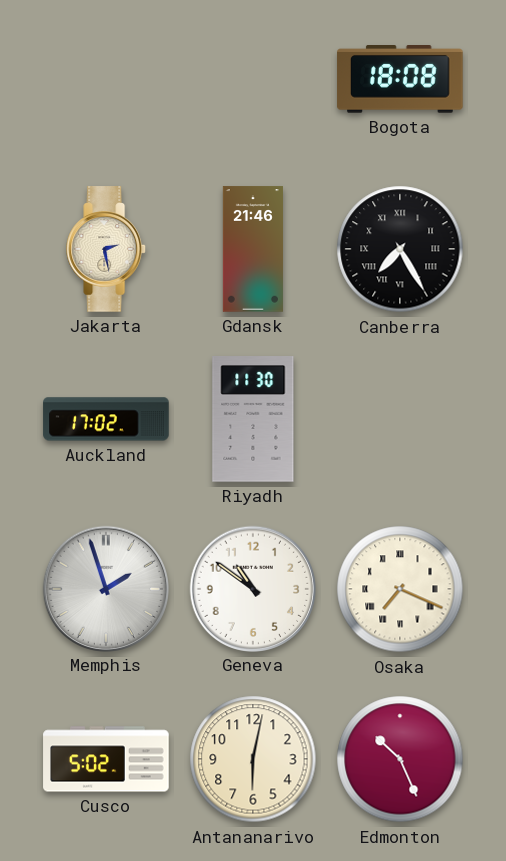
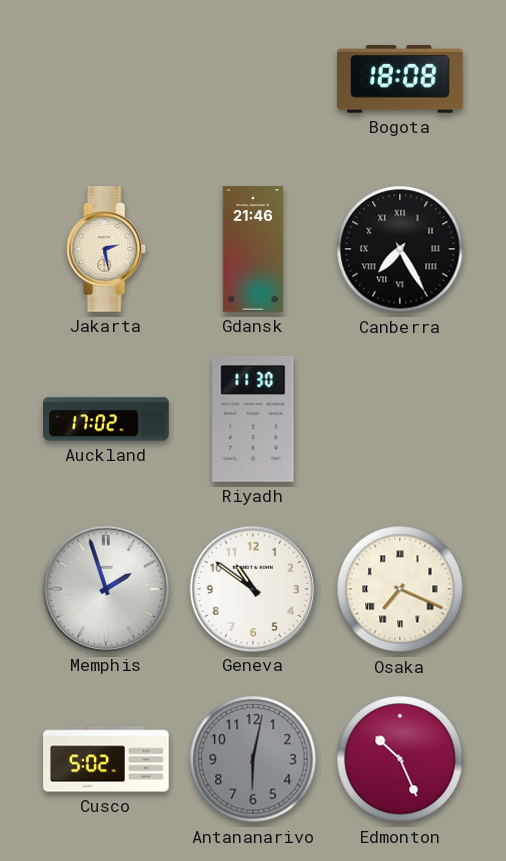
Antananarivo dial: cream -> grey (253, 759)
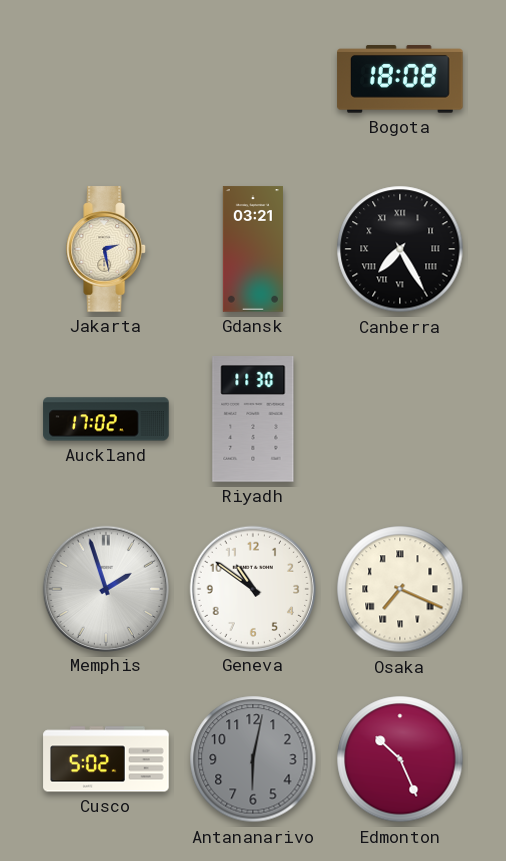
Gdansk: 21:46 -> 03:21 (253, 249)
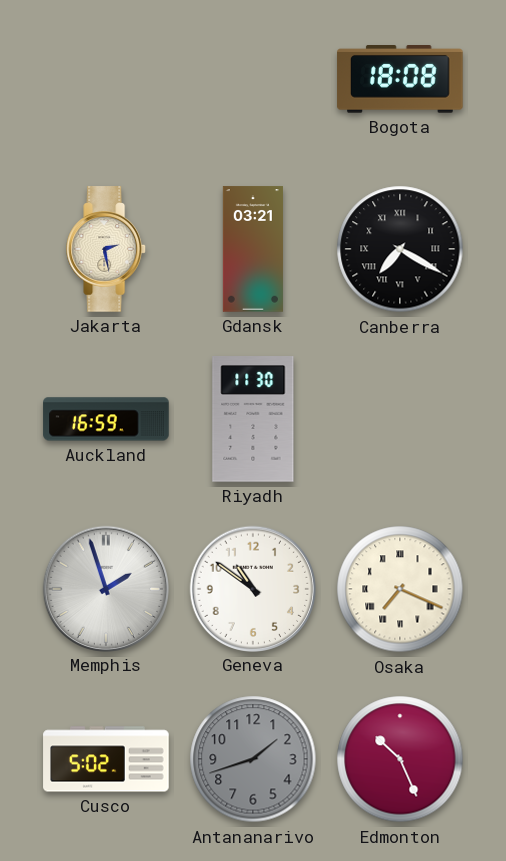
Canberra: 7:25 -> 7:20 (400, 249)
Auckland: 17:02 -> 16:59 (106, 419)
Antananarivo: 6:02 -> 1:42 (253, 759)
